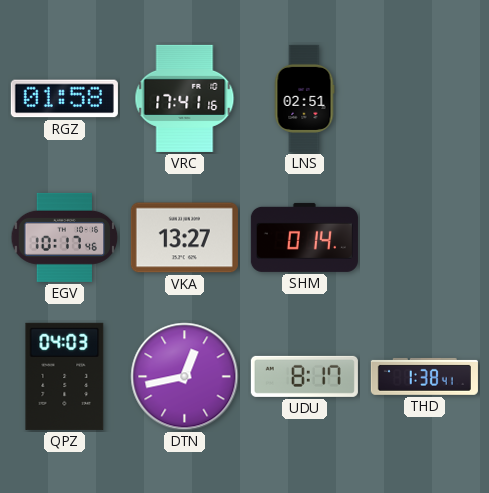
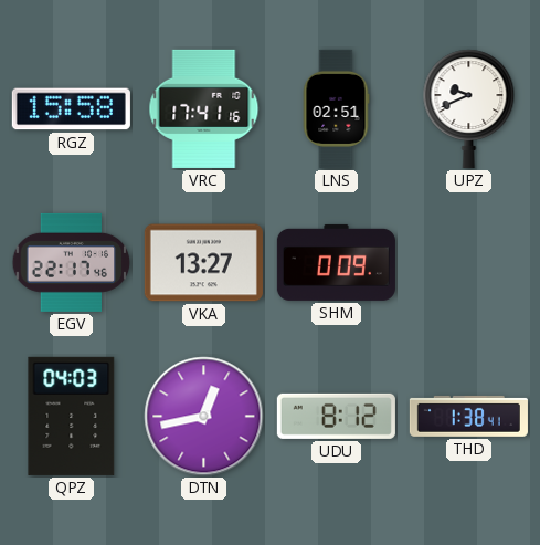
RGZ: 01:58 -> 15:58 (71, 109)
UPZ: none -> 9:41 (469, 108)
EGV: 10:17 -> 22:17 (72, 262)
SHM: 0:14 -> 0:09 (336, 262)
UDU: 8:17 -> 8:12 (336, 416)
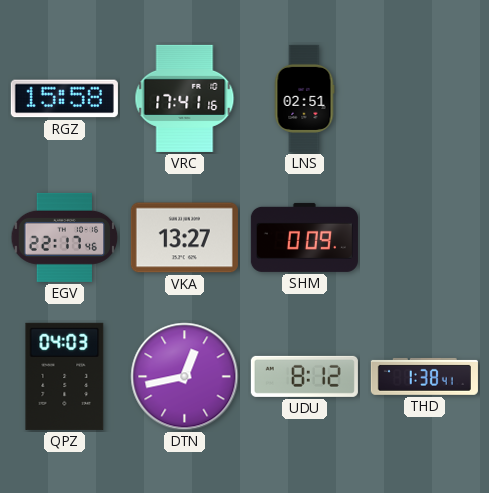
UPZ: 9:41 -> none (469, 108)
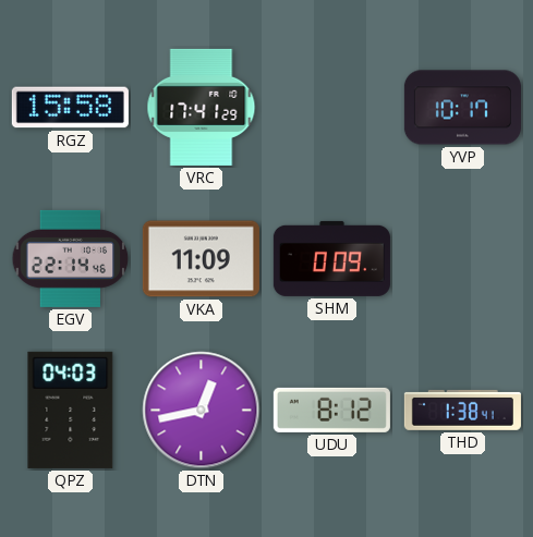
VRC: 17:41:16 -> 17:41:29 (202, 107)
LNS: 02:51 -> none (304, 98)
YVP: none -> 10:17 (462, 108)
EGV: 22:17 -> 22:14 (71, 258)
VKA: 13:27 -> 11:09 (201, 259)
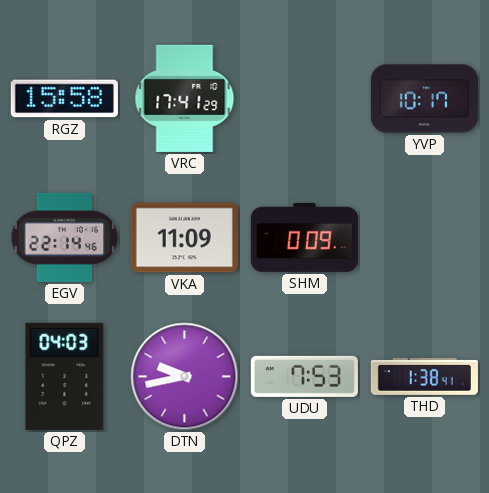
DTN: 12:43 -> 9:43 (185, 377)
UDU: 8:12 -> 7:53 (304, 376)
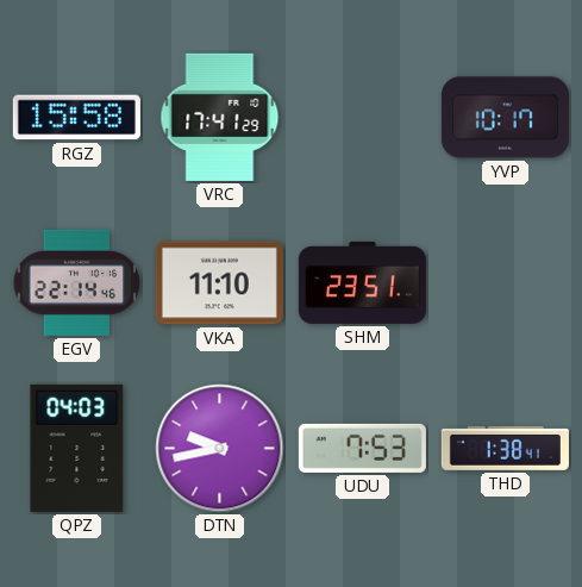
VKA: 11:09 -> 11:10 (219, 283)
SHM: 0:09 -> 23:51 (362, 282)
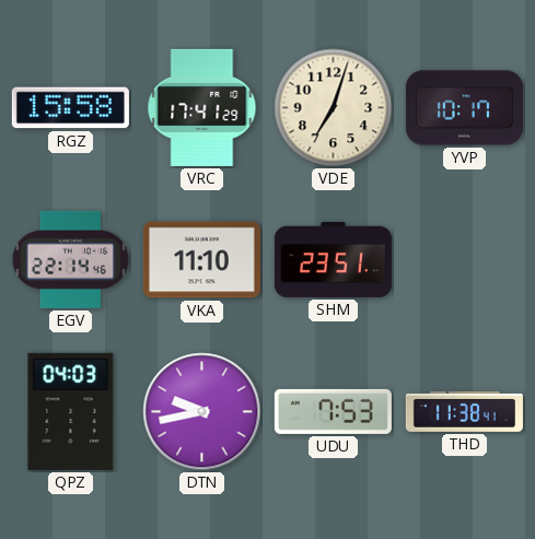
VDE: none -> 7:03 (334, 108)
THD: 1:38 -> 11:38 (464, 411)
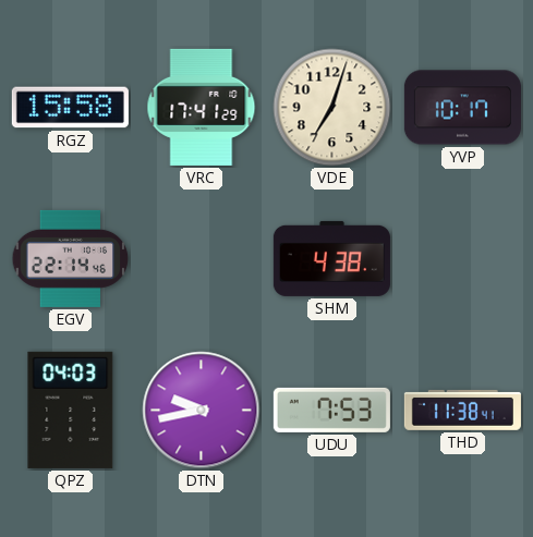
VKA: 11:10 -> none (201, 260)
SHM: 23:51 -> 4:38 (331, 258)
